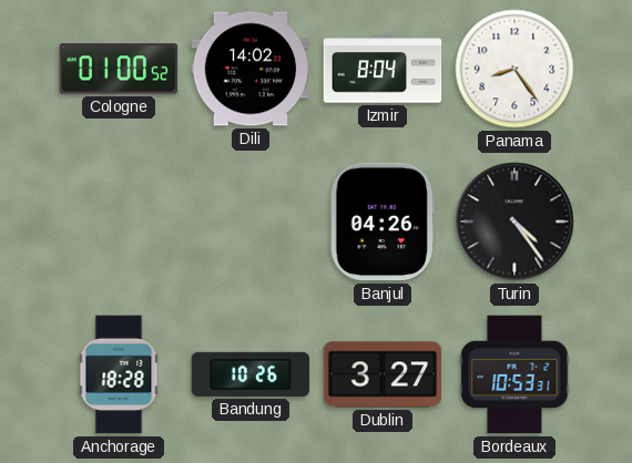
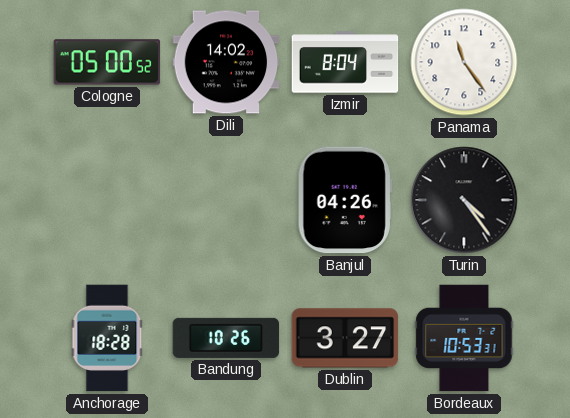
Cologne: 01:00 -> 05:00 (107, 62)
Panama: 8:24 -> 11:24 (464, 62)
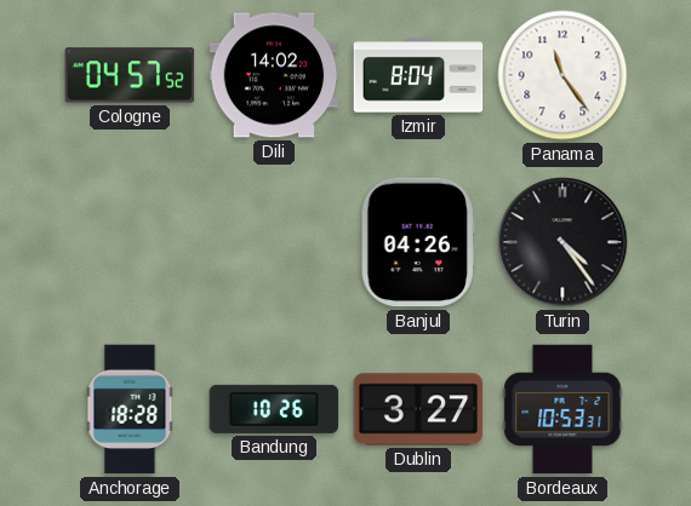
Cologne: 05:00 -> 04:57 (130, 75)
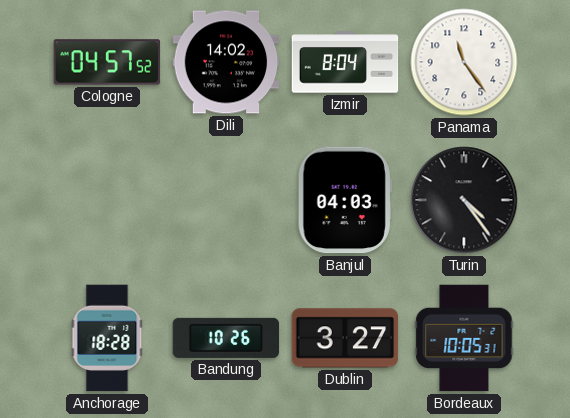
Banjul: 04:26 -> 04:03 (345, 200)
Bordeaux: 10:53 -> 10:05 (464, 338)
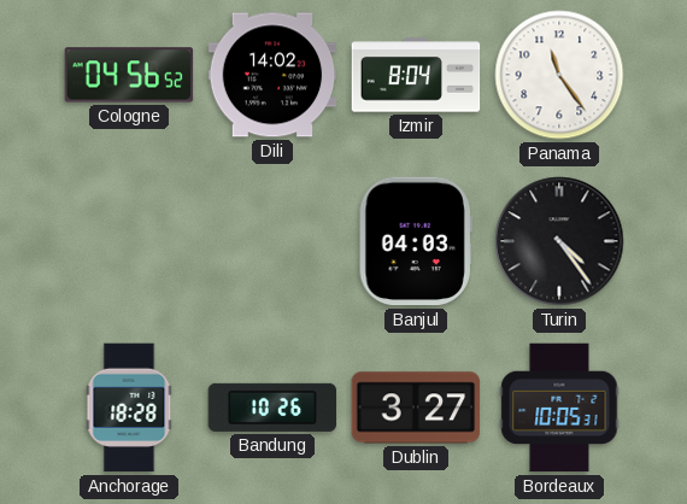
Cologne: 04:57 -> 04:56 (129, 75)
